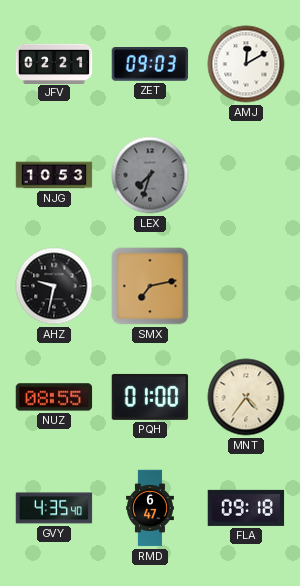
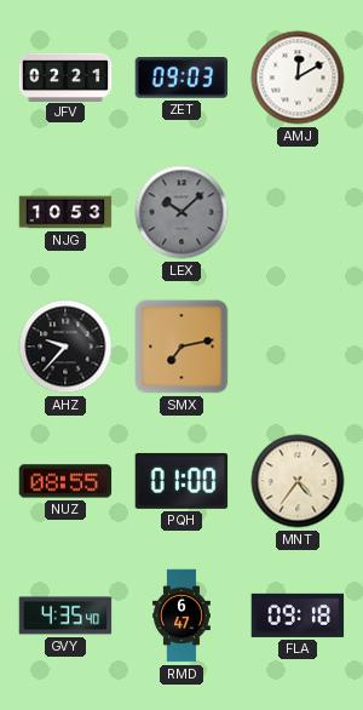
LEX: 7:33 -> 10:08 (181, 212)
AHZ: 9:32 -> 9:37 (65, 347)
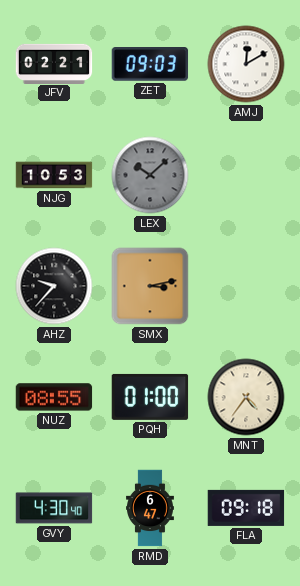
SMX: 7:13 -> 3:13 (150, 286)
GVY: 4:35 -> 4:30 (54, 508)
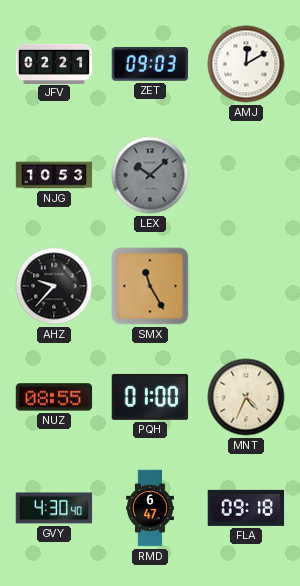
SMX: 3:13 -> 11:25 (150, 286)
MNT: 4:36 -> 4:34 (246, 397)
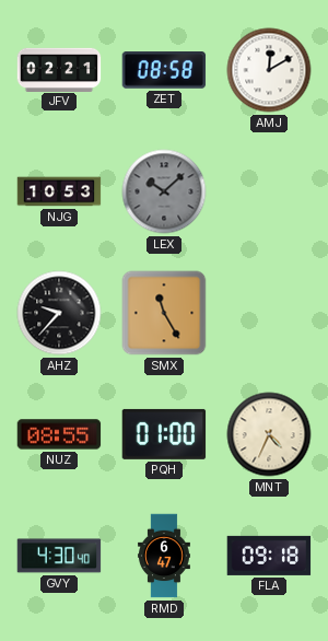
ZET: 09:03 -> 08:58 (164, 70)
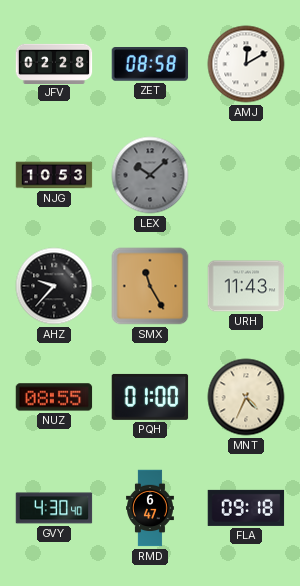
JFV: 02:21 -> 02:28 (54, 63)
URH: none -> 11:43 (246, 286)
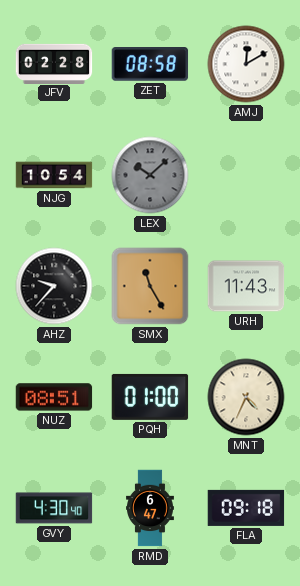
NJG: 10:53 -> 10:54 (54, 175)
NUZ: 08:55 -> 08:51 (54, 397)
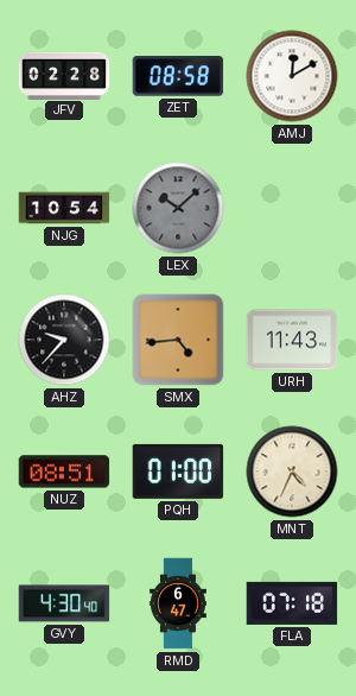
SMX: 11:25 -> 4:44 (178, 340)
FLA: 09:18 -> 07:18 (292, 603)
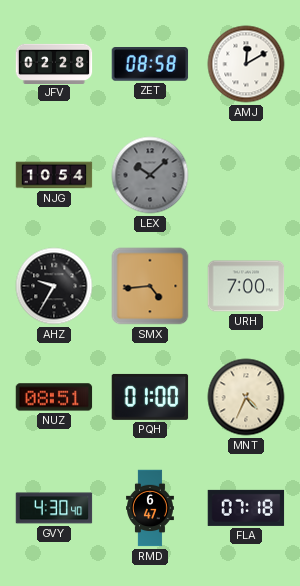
AHZ: 9:37 -> 9:35 (54, 286)
URH: 11:43 -> 7:00 (246, 286)
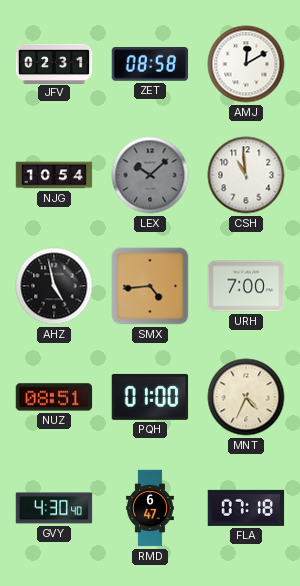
JFV: 02:28 -> 02:31 (54, 63)
CSH: none -> 10:59 (246, 175)
AHZ: 9:35 -> 4:58 (54, 286)
